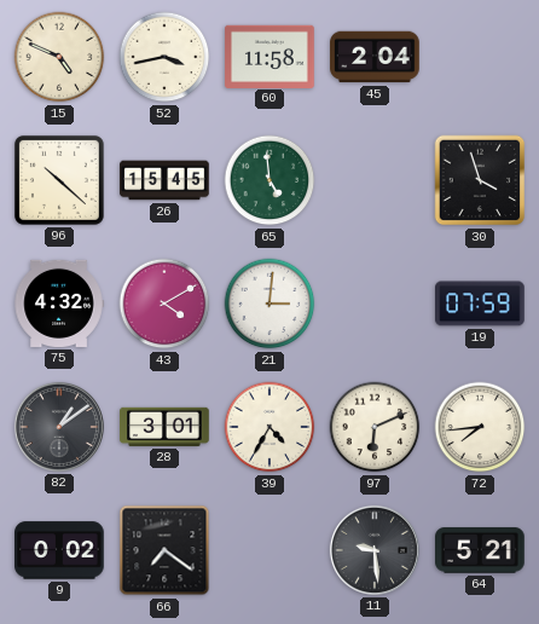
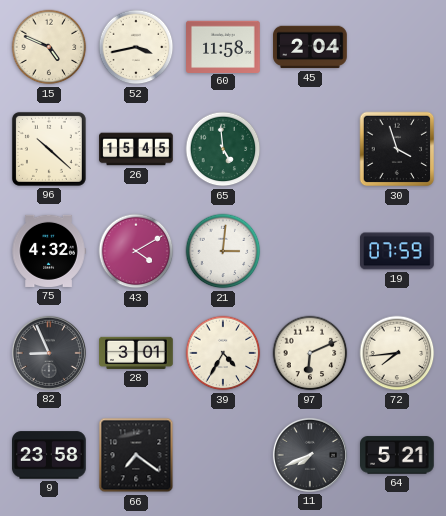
82: 1:09 -> 8:56 (49, 353)
9: 0:02 -> 23:58 (50, 455)
11: 9:29 -> 7:41 (310, 455)
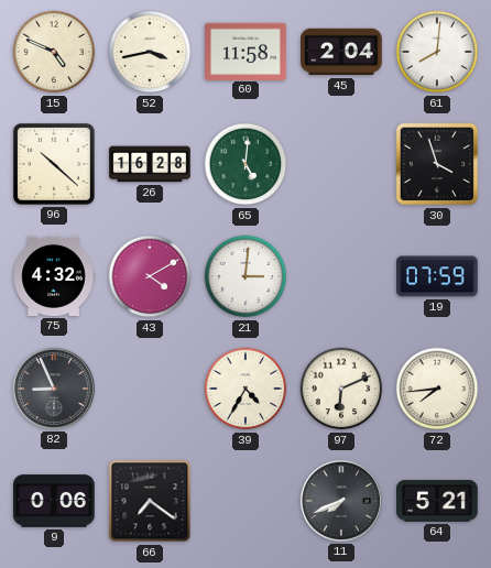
61: none -> 8:01 (437, 52)
26: 15:45 -> 16:28 (150, 164)
65: 4:59 -> 5:01 (245, 164)
28: 3:01 -> none (136, 353)
9: 23:58 -> 0:06 (55, 501)
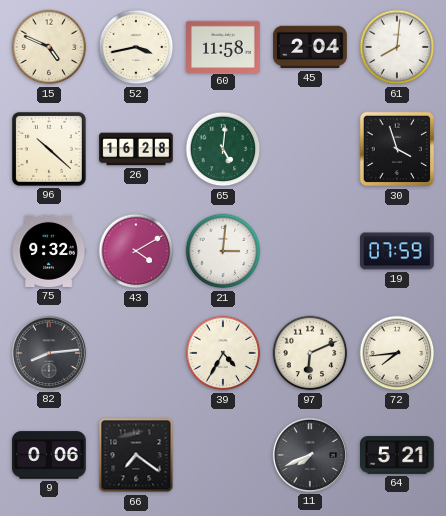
75: 4:32 -> 9:32 (49, 251)
82: 8:56 -> 8:14 (49, 353)
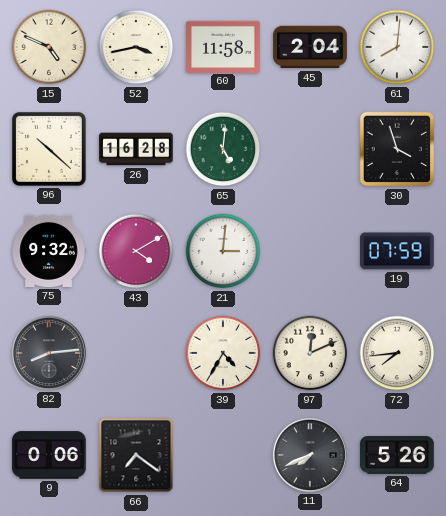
97: 6:11 -> 12:11 (310, 353)
64: 5:21 -> 5:26 (398, 455)
